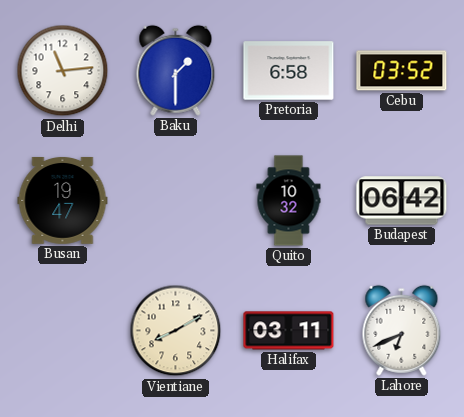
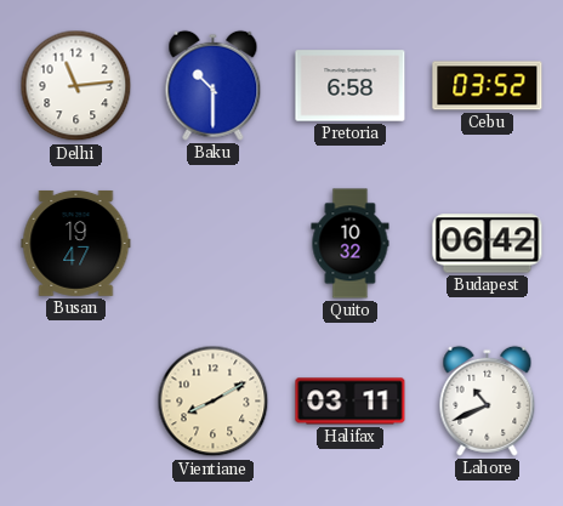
Baku: 1:30 -> 10:30 (214, 85)
Lahore: 6:41 -> 10:41 (488, 400)
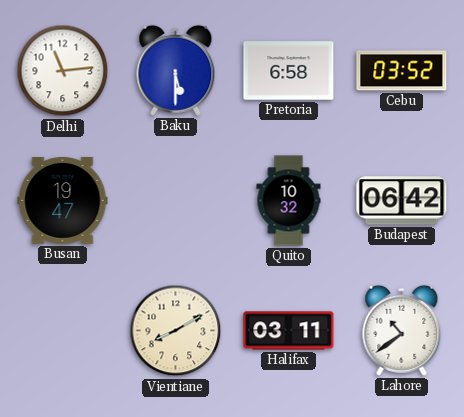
Baku: 10:30 -> 5:30 (176, 70)
Lahore: 10:41 -> 10:39 (402, 330)
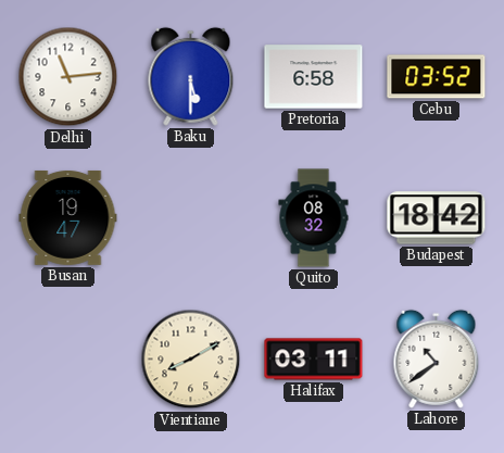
Quito: 10:32 -> 08:32 (314, 218)
Budapest: 06:42 -> 18:42 (437, 218)
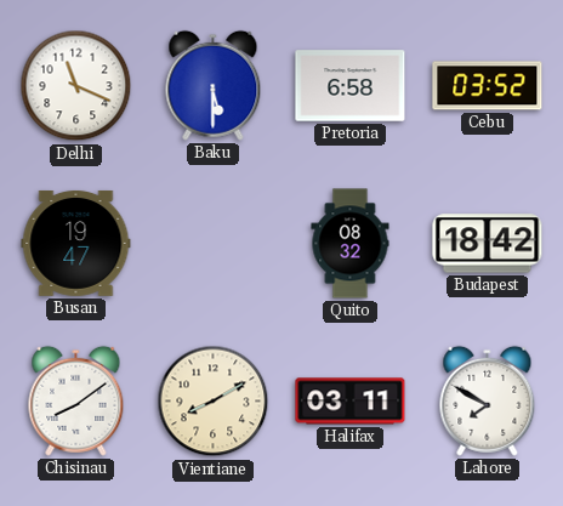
Delhi: 11:14 -> 11:19 (76, 86)
Chisinau: none -> 8:09 (76, 400)
Lahore: 10:39 -> 7:50 (488, 400)
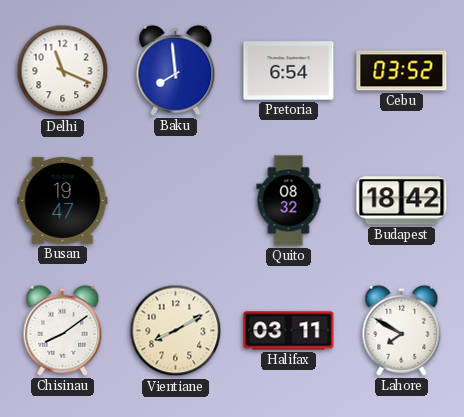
Baku: 5:30 -> 7:59 (176, 70)
Pretoria: 6:58 -> 6:54 (289, 71)
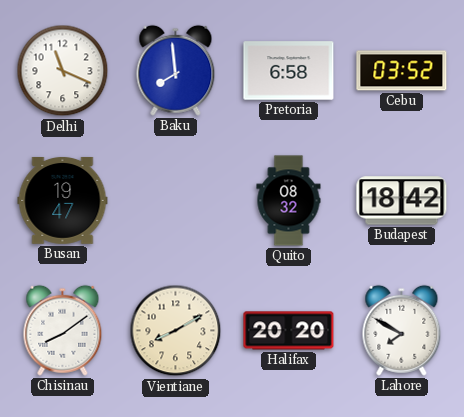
Pretoria: 6:54 -> 6:58 (289, 71)
Halifax: 03:11 -> 20:20 (289, 331)
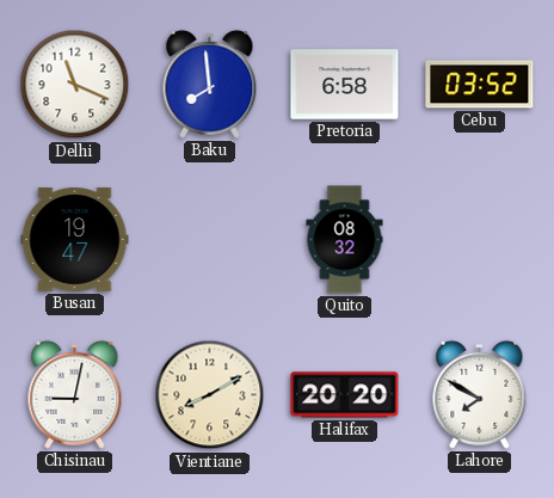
Budapest: 18:42 -> none (402, 201)
Chisinau: 8:09 -> 9:02 (75, 394)
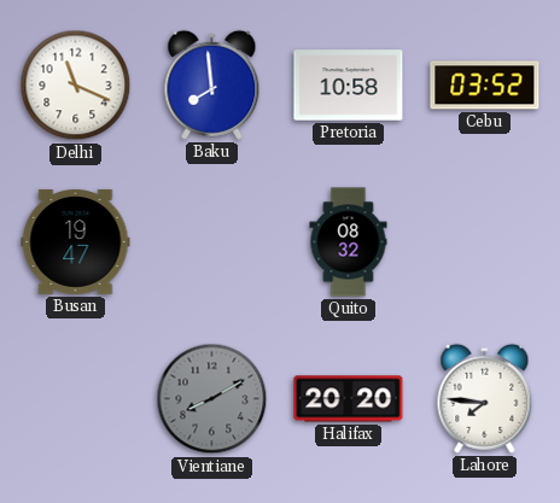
Pretoria: 6:58 -> 10:58 (349, 86)
Chisinau: 9:02 -> none (75, 394)
Vientiane dial: cream -> grey (212, 399)
Lahore: 7:50 -> 7:46 (485, 398)
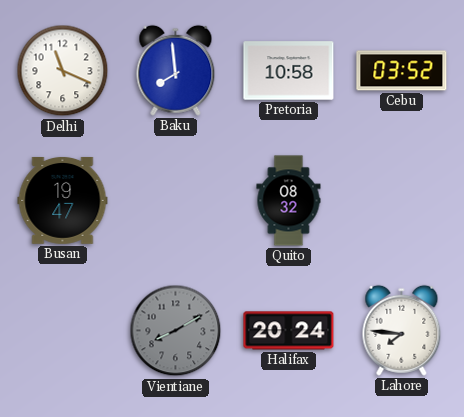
Halifax: 20:20 -> 20:24 (289, 331)
